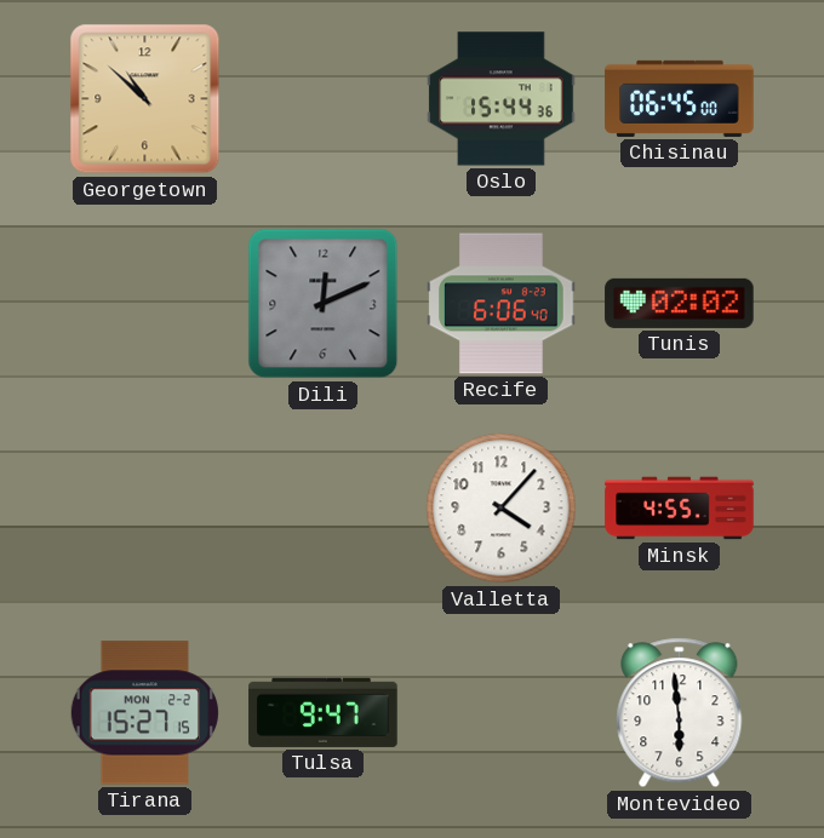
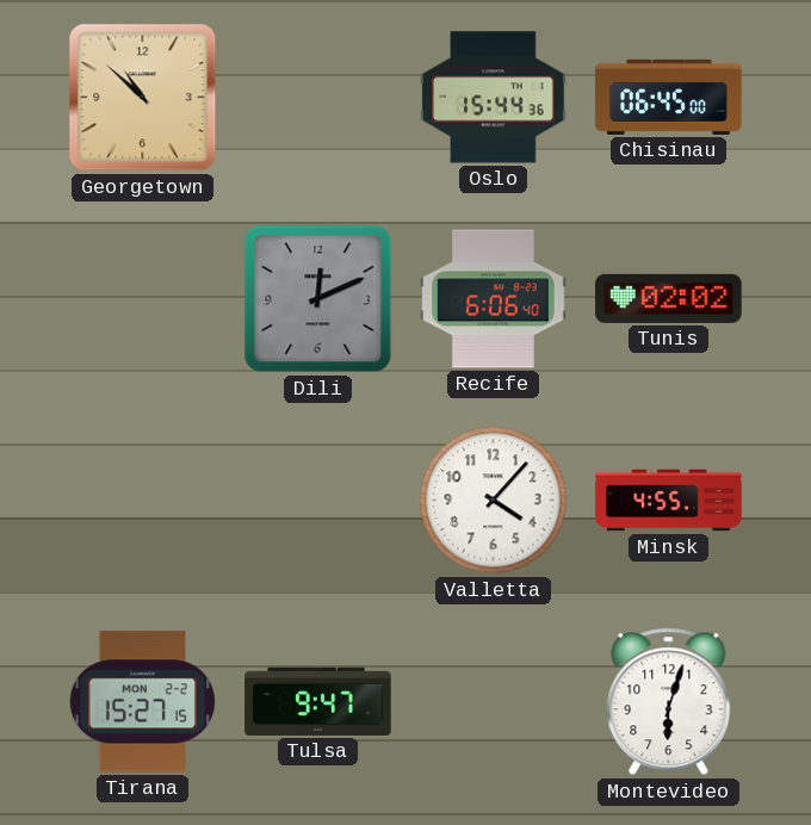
Montevideo: 5:59 -> 6:03 (669, 702)
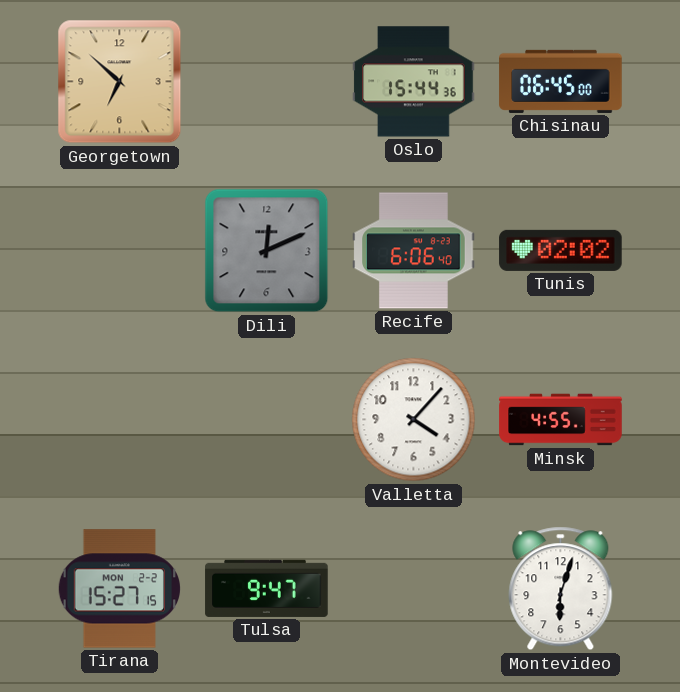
Georgetown: 10:52 -> 6:52 (120, 82)
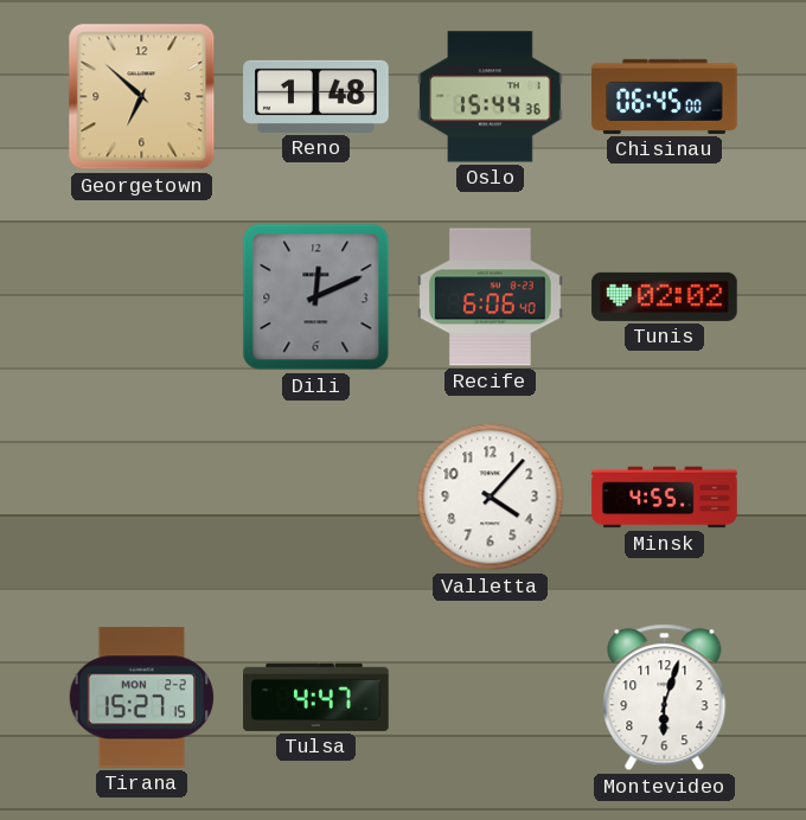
Reno: none -> 1:48 (316, 96)
Tulsa: 9:47 -> 4:47 (316, 697)
